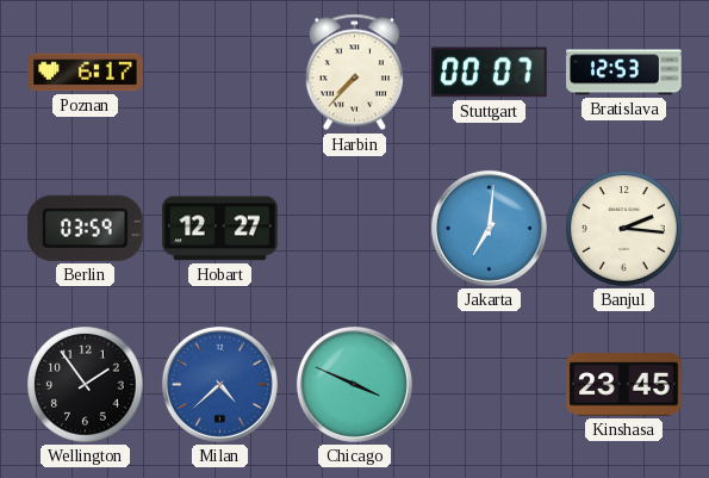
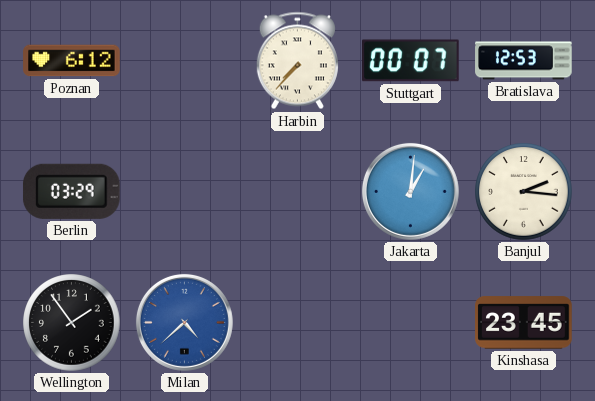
Poznan: 6:17 -> 6:12 (72, 61)
Berlin: 03:59 -> 03:29 (71, 191)
Hobart: 12:27 -> none (220, 229)
Jakarta: 7:01 -> 1:01 (410, 191)
Chicago: 3:49 -> none (354, 384)
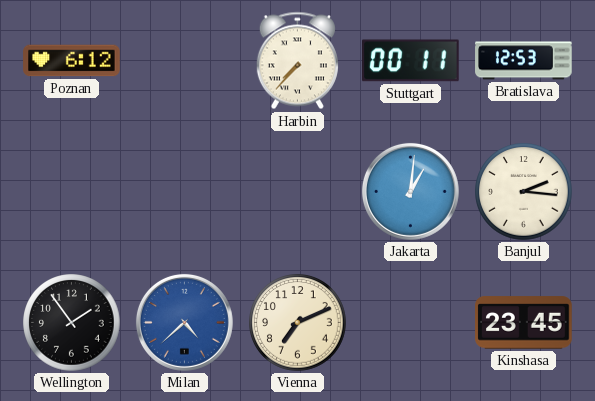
Stuttgart: 00:07 -> 00:11 (411, 61)
Berlin: 03:29 -> none (71, 191)
Vienna: none -> 7:11 (298, 323)
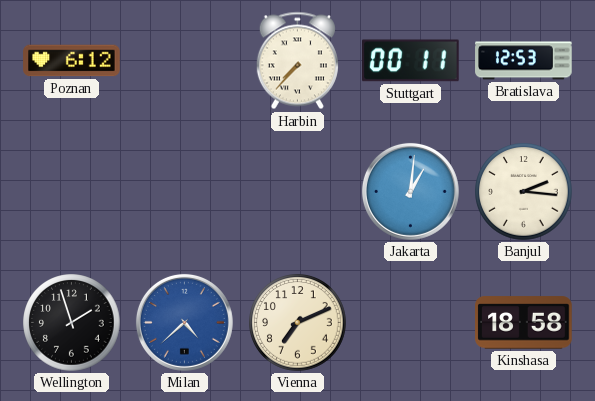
Wellington: 1:54 -> 1:57 (72, 323)
Kinshasa: 23:45 -> 18:58 (524, 323)
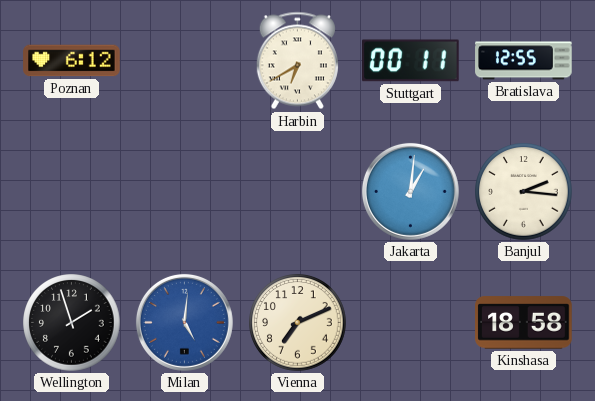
Harbin: 7:37 -> 6:40 (297, 61)
Bratislava: 12:53 -> 12:55 (524, 61)
Milan: 4:38 -> 5:01 (184, 322)
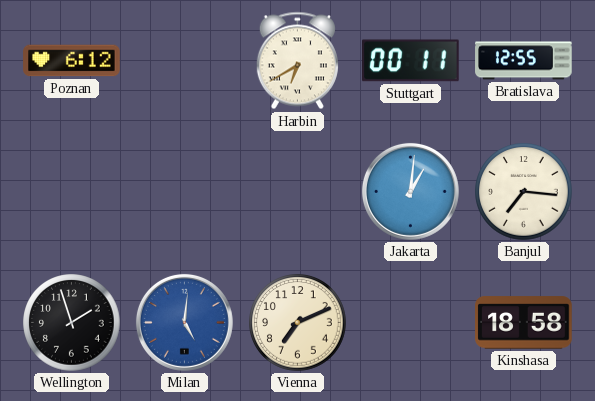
Banjul: 2:16 -> 7:16 (524, 192)
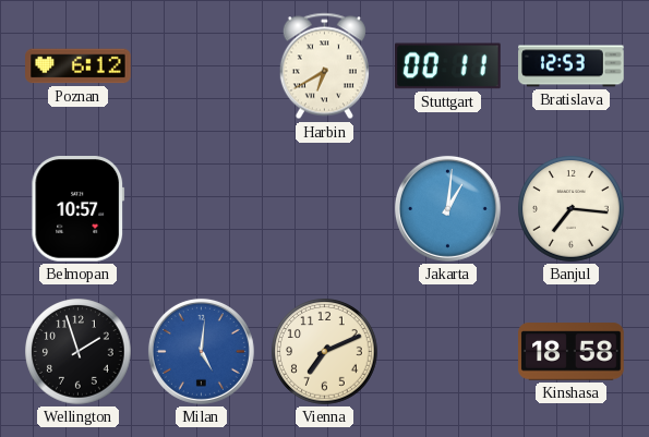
Bratislava: 12:55 -> 12:53 (572, 66)
Belmopan: none -> 10:57 (79, 209)
